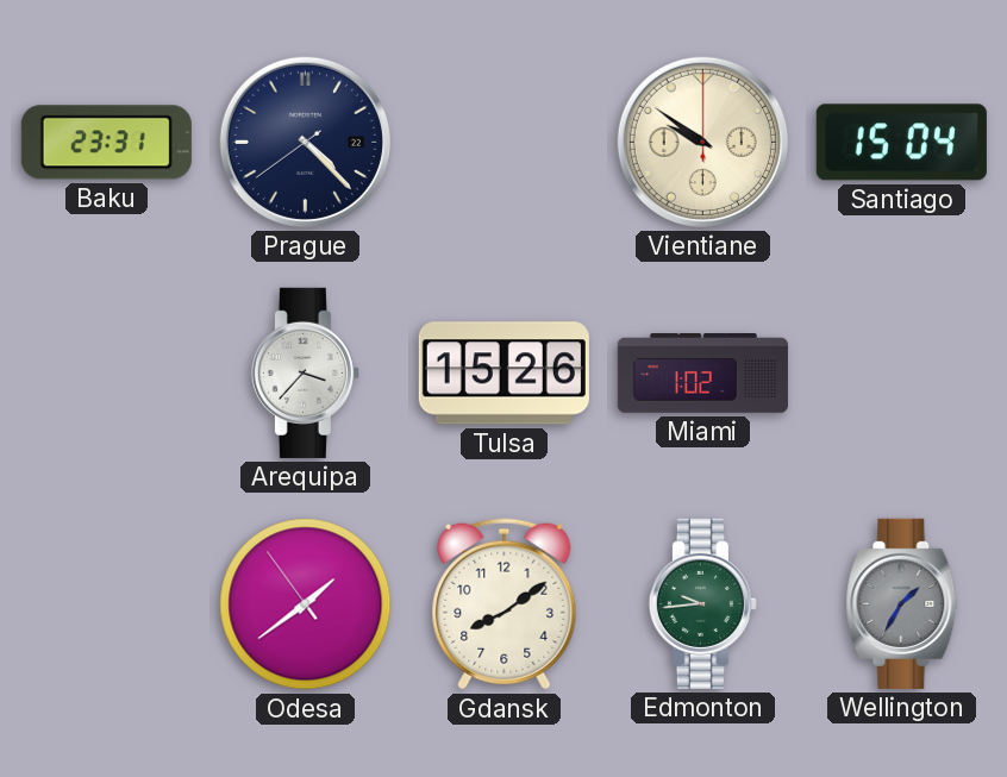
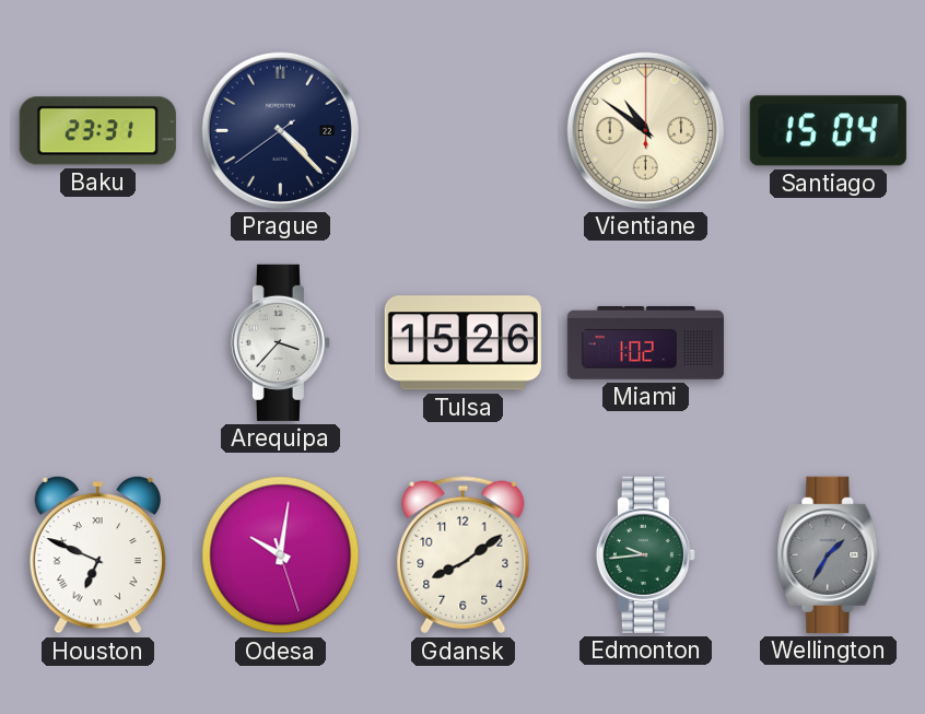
Vientiane: 9:51 -> 10:51 (645, 130)
Houston: none -> 6:49 (97, 555)
Odesa: 1:38 -> 10:01 (281, 555)
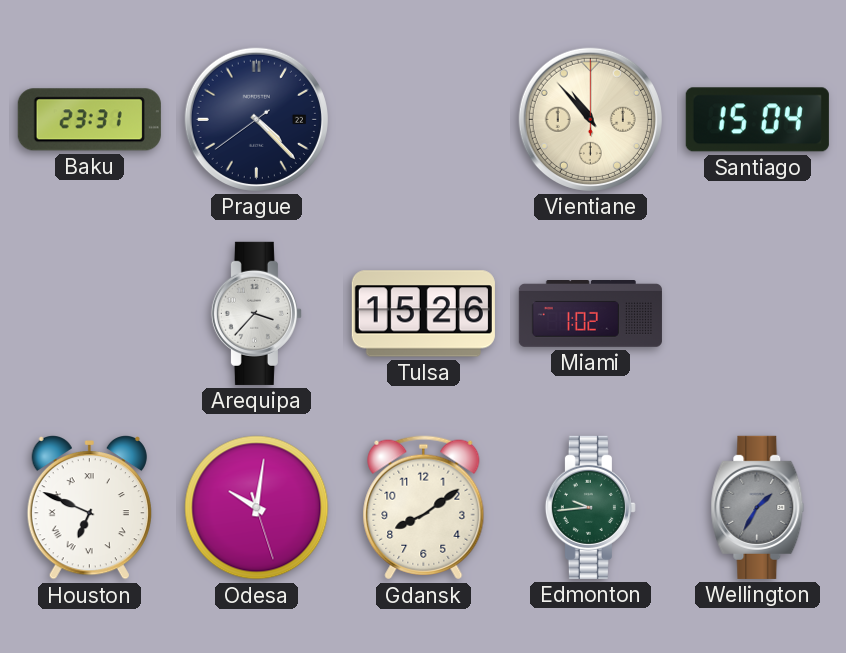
Vientiane: 10:51 -> 10:53 (590, 119)
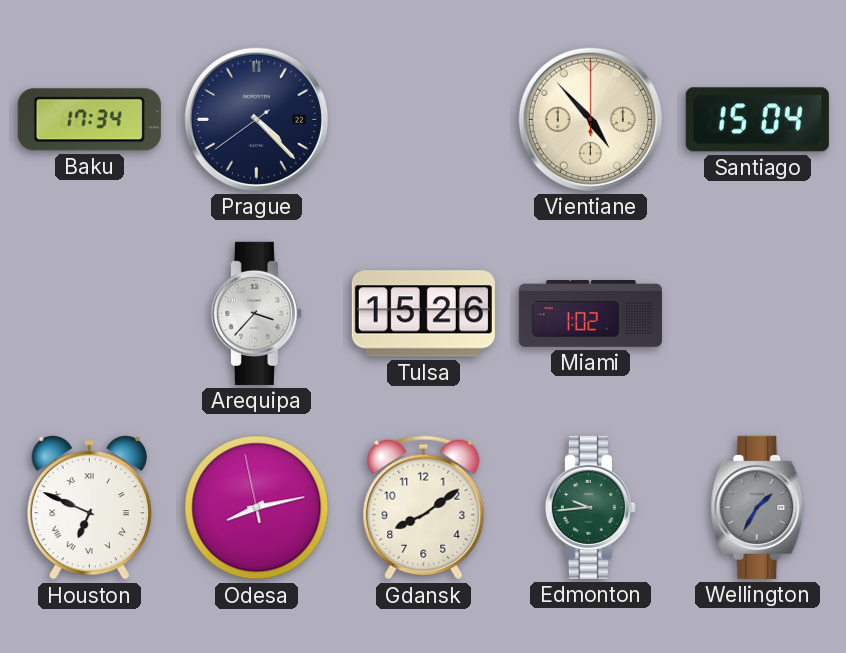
Baku: 23:31 -> 17:34 (89, 120)
Vientiane: 10:53 -> 4:53 (590, 119)
Odesa: 10:01 -> 8:12 (257, 508)
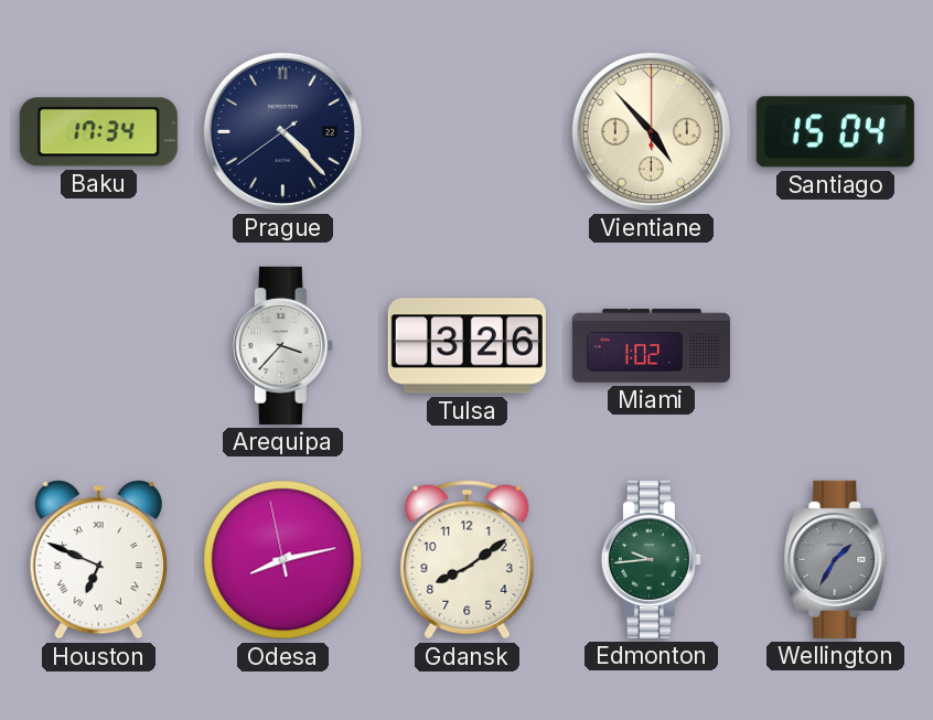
Tulsa: 15:26 -> 3:26 (467, 346)
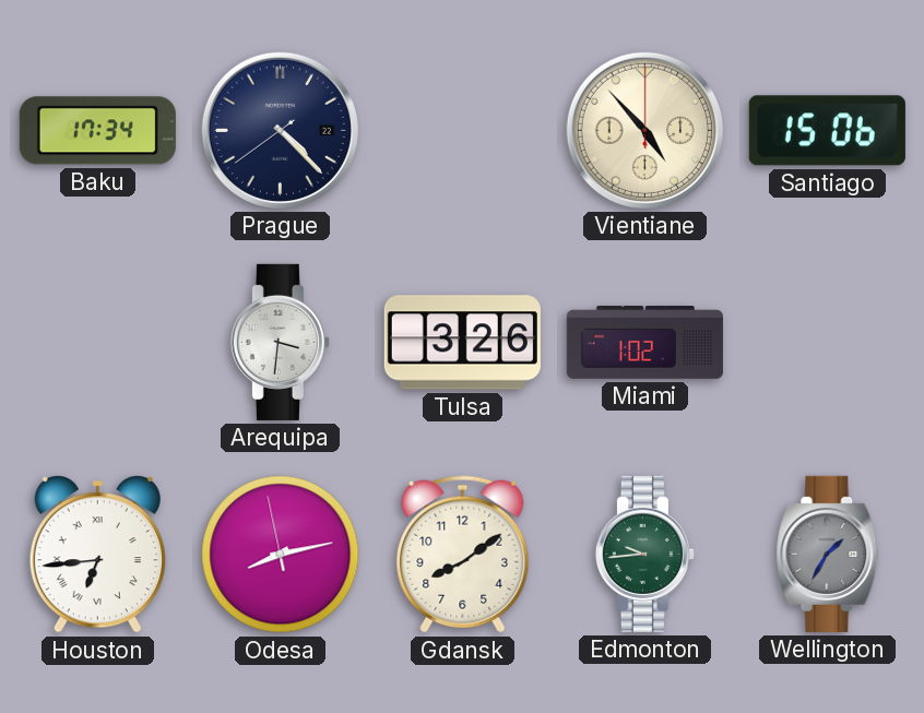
Santiago: 15:04 -> 15:06 (827, 131)
Arequipa: 3:37 -> 3:31 (280, 342)
Houston: 6:49 -> 6:44 (97, 555)
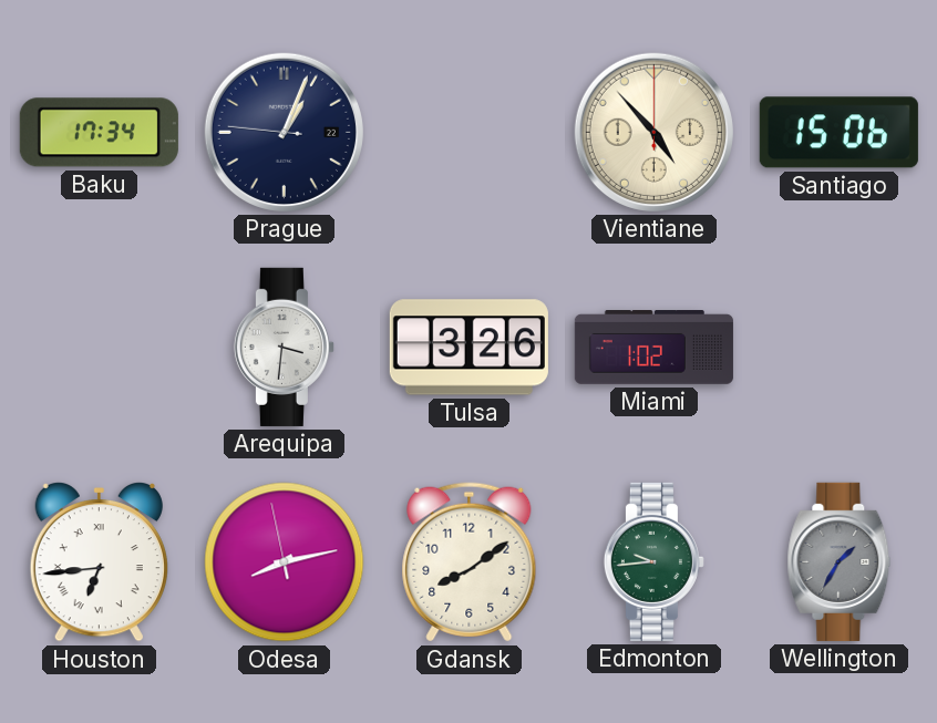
Prague: 4:22 -> 1:03 (284, 132)
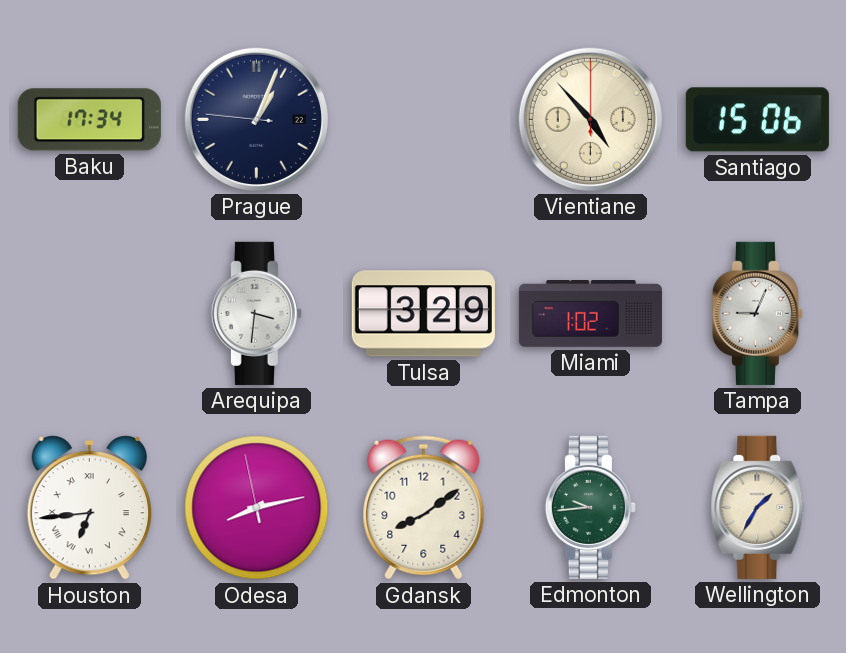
Tulsa: 3:26 -> 3:29 (423, 314)
Tampa: none -> 9:04 (757, 313)
Wellington dial: grey -> cream (758, 507)
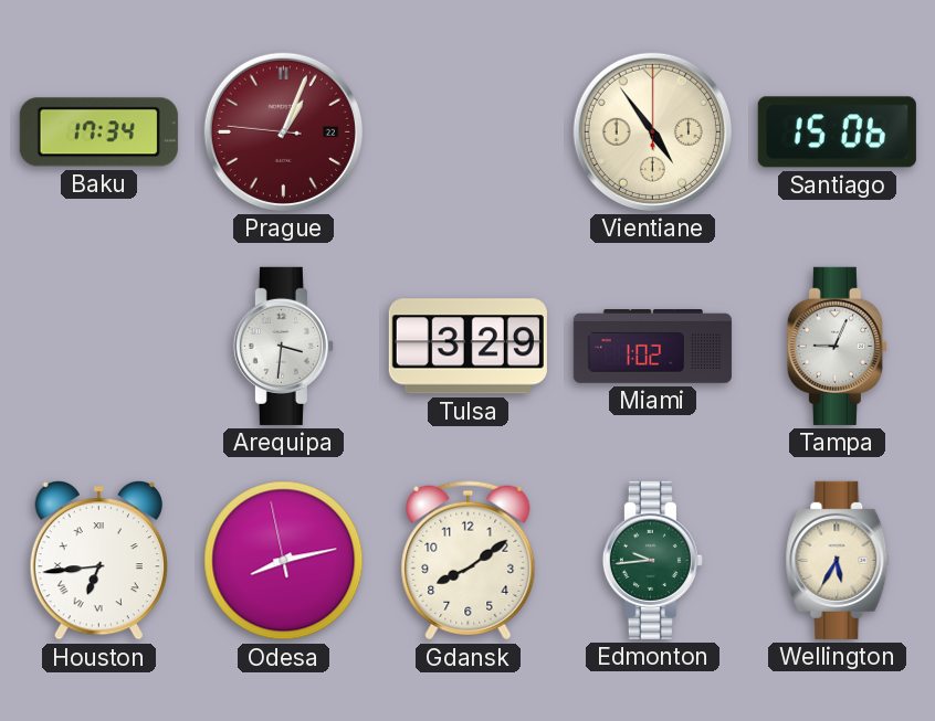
Prague dial: navy -> burgundy (283, 131)
Vientiane: 4:53 -> 4:54 (652, 131)
Wellington: 1:35 -> 5:35 (838, 560)
